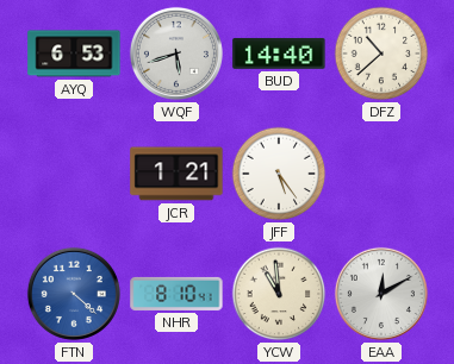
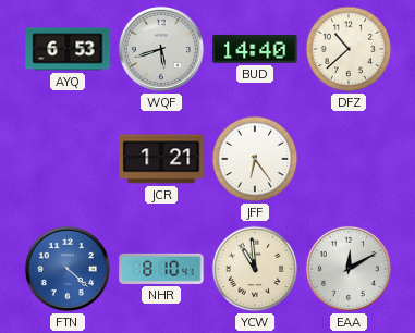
JFF: 5:24 -> 6:24 (255, 159)
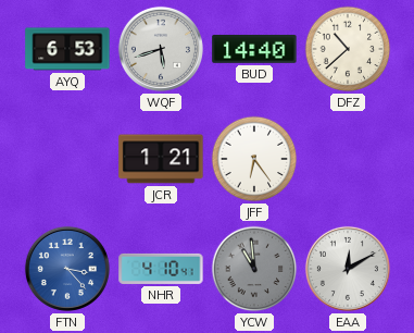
FTN: 4:22 -> 3:23 (67, 269)
NHR: 8:10 -> 4:10 (161, 269)
YCW dial: cream -> grey (254, 269)
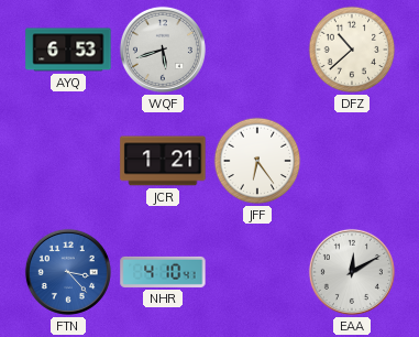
BUD: 14:40 -> none (254, 49)
YCW: 10:59 -> none (254, 269)
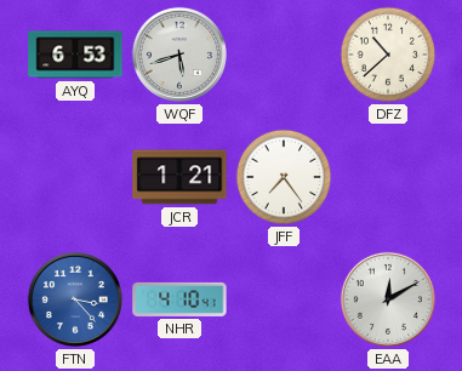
JFF: 6:24 -> 7:24 (284, 177)
